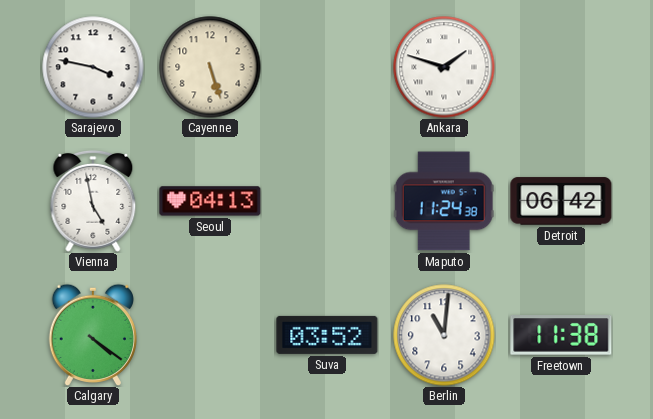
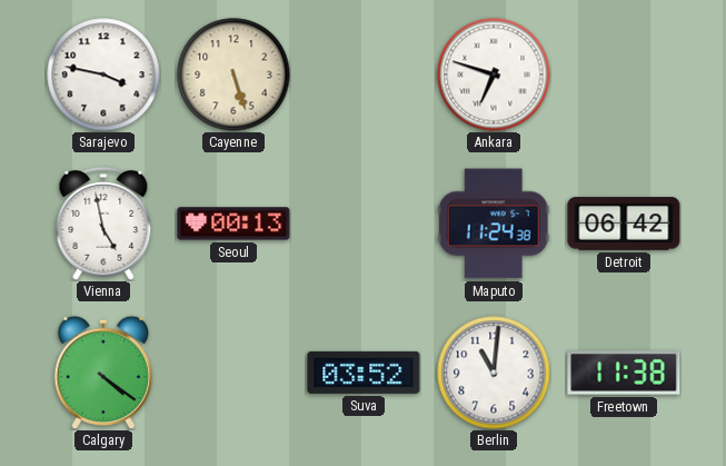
Ankara: 1:48 -> 6:48 (494, 75)
Seoul: 04:13 -> 00:13 (233, 224)
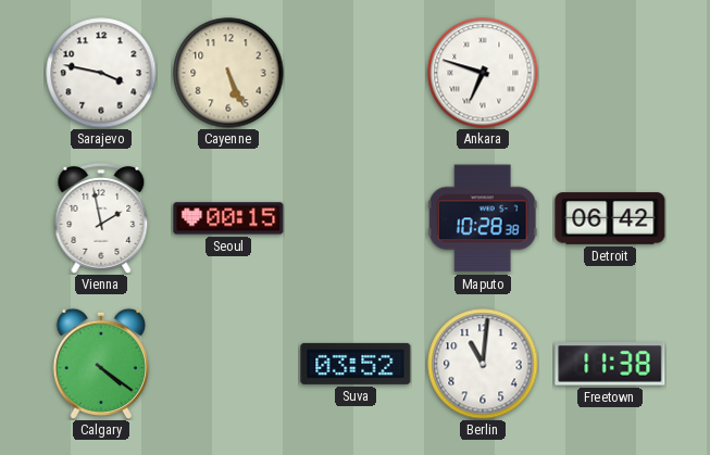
Cayenne: 5:27 -> 5:26 (228, 73)
Vienna: 4:58 -> 1:58 (101, 218)
Seoul: 00:13 -> 00:15 (228, 218)
Maputo: 11:24 -> 10:28 (483, 218)
